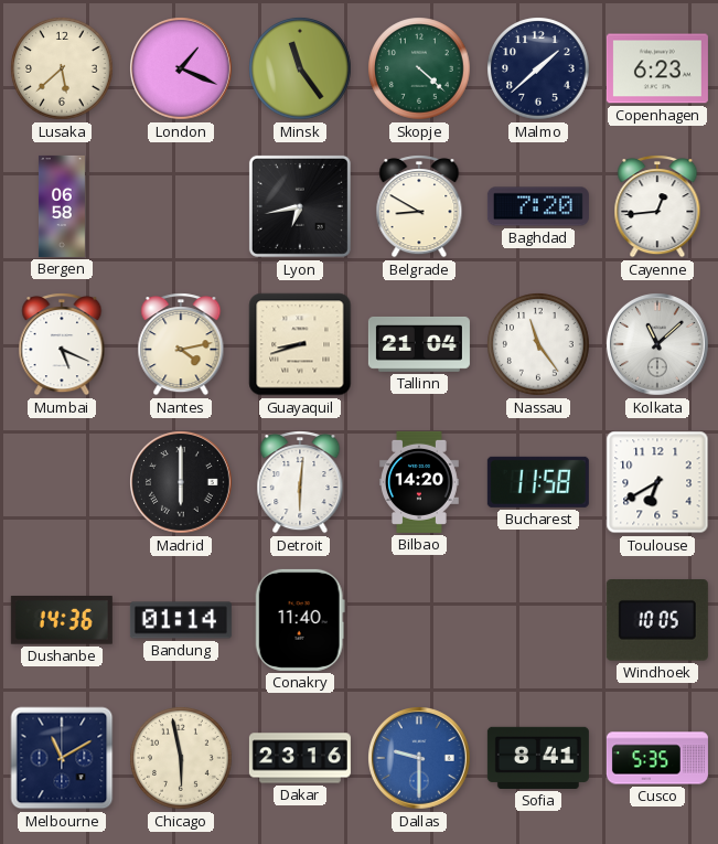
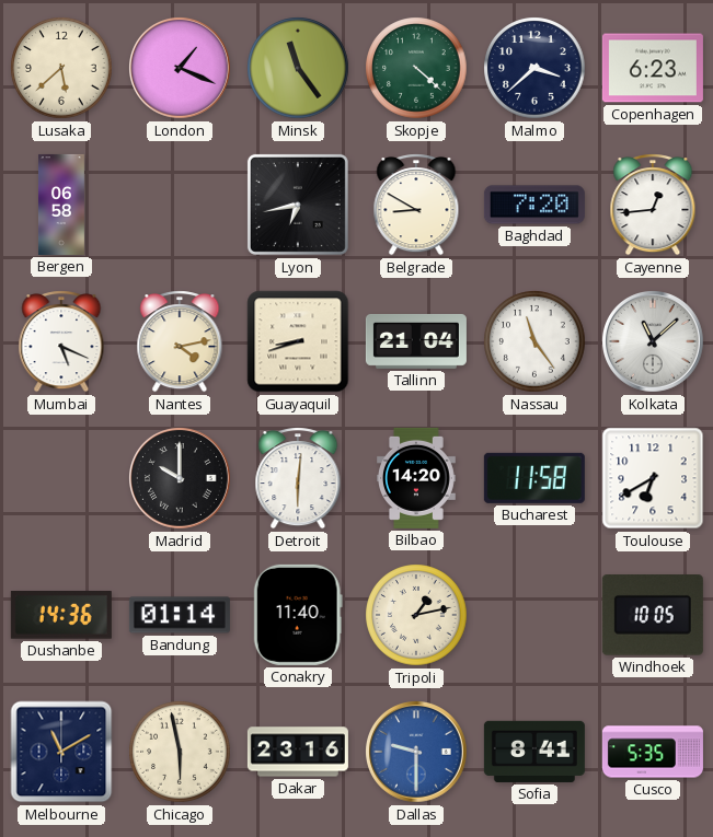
Malmo: 1:38 -> 3:38 (534, 68)
Madrid: 6:00 -> 10:00 (181, 479)
Tripoli: none -> 1:13 (416, 615)
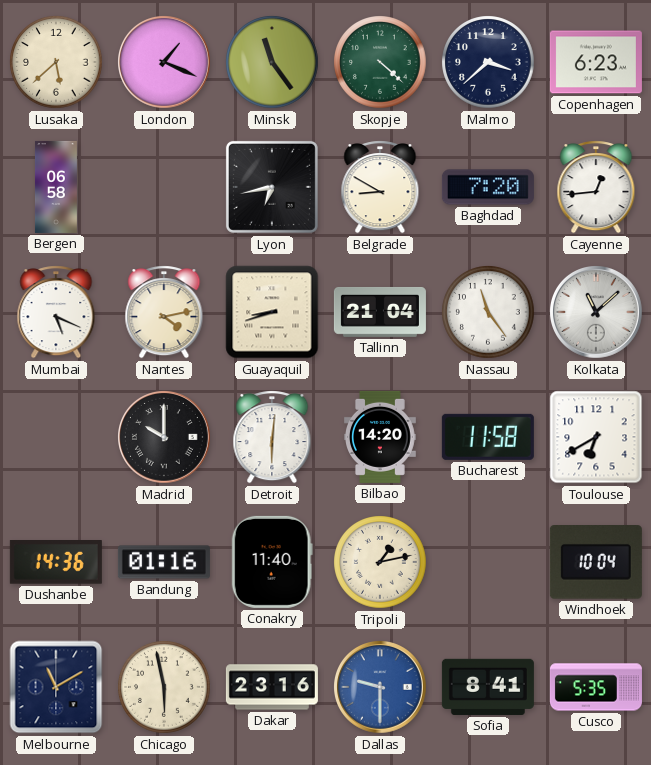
Bandung: 01:14 -> 01:16 (164, 562)
Windhoek: 10:05 -> 10:04 (596, 563)
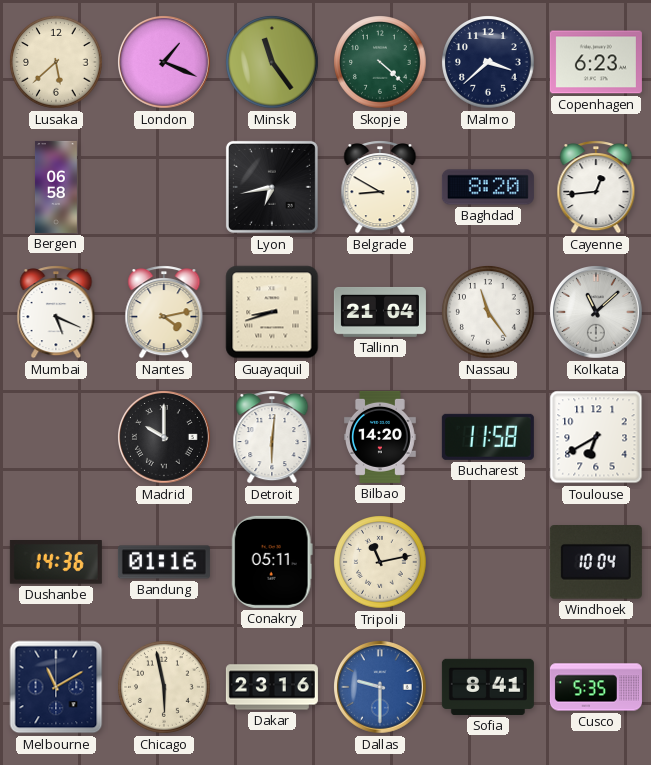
Baghdad: 7:20 -> 8:20 (488, 187)
Conakry: 11:40 -> 05:11 (272, 562)
Tripoli: 1:13 -> 11:13 (380, 562)
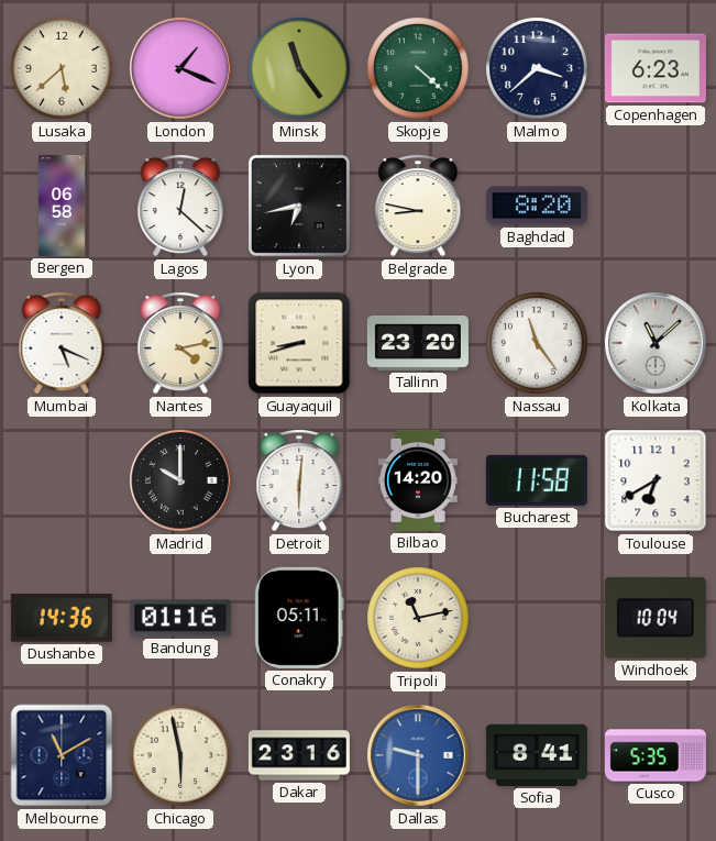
Lagos: none -> 12:22 (180, 206)
Belgrade: 8:50 -> 8:47 (418, 206)
Cayenne: 12:44 -> none (596, 187)
Tallinn: 21:04 -> 23:20 (418, 343)
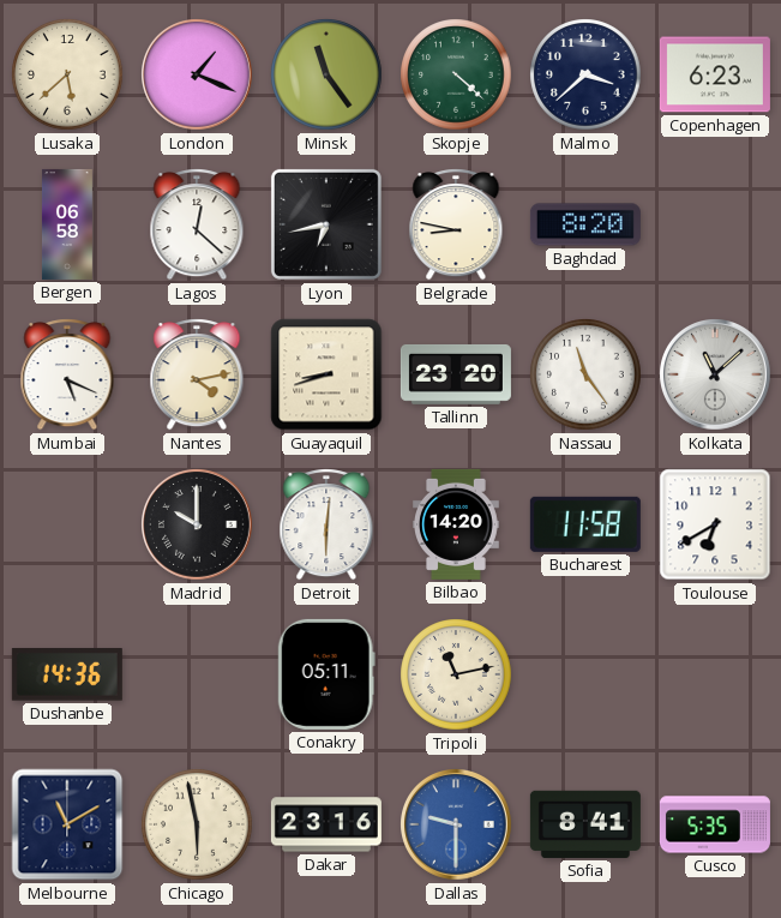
Bandung: 01:16 -> none (180, 618)
Windhoek: 10:04 -> none (656, 619)
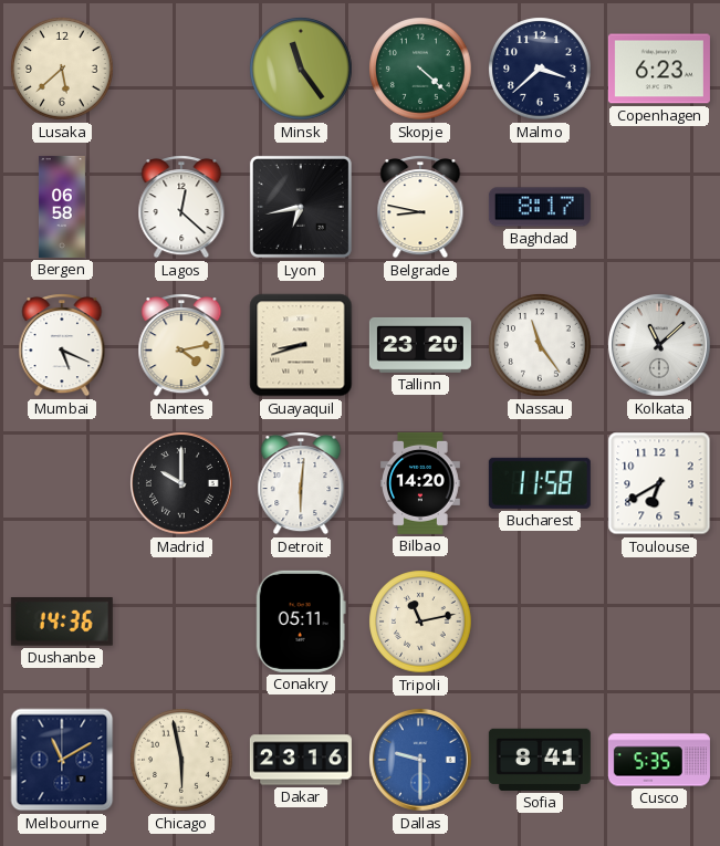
London: 1:19 -> none (198, 76)
Baghdad: 8:20 -> 8:17 (540, 207)
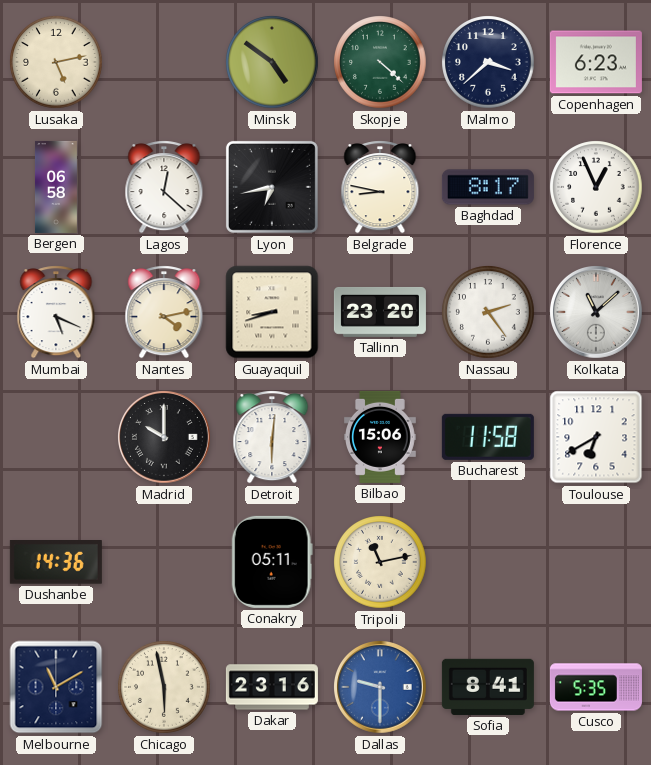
Lusaka: 5:38 -> 5:13 (56, 62)
Minsk: 11:24 -> 4:51 (272, 62)
Florence: none -> 12:56 (596, 187)
Nassau: 11:24 -> 2:24 (488, 312)
Bilbao: 14:20 -> 15:06 (381, 437)
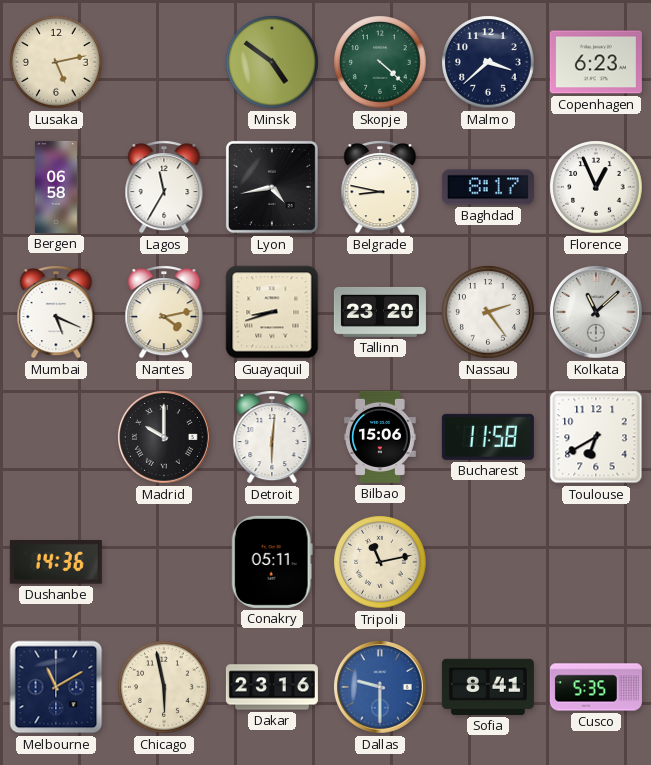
Lagos: 12:22 -> 11:35 (164, 187)
Lyon: 6:43 -> 4:43 (272, 187)
